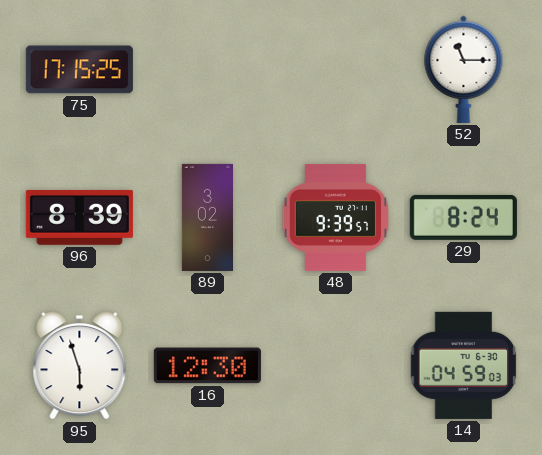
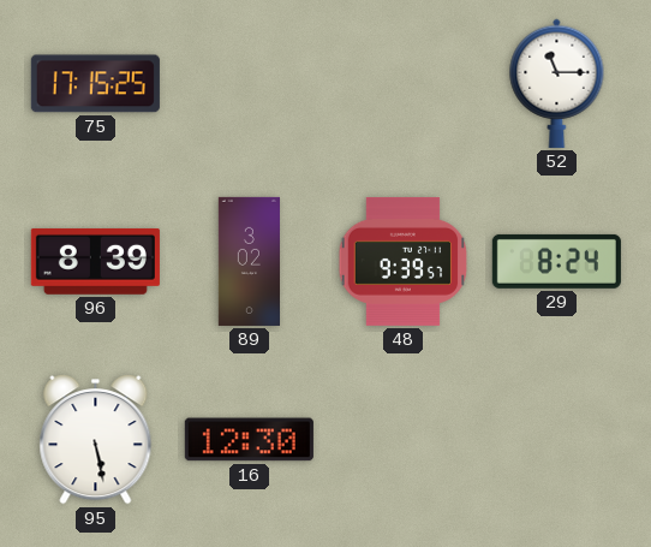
95: 5:57 -> 5:28 (96, 440)
14: 04:59 -> none (464, 365)
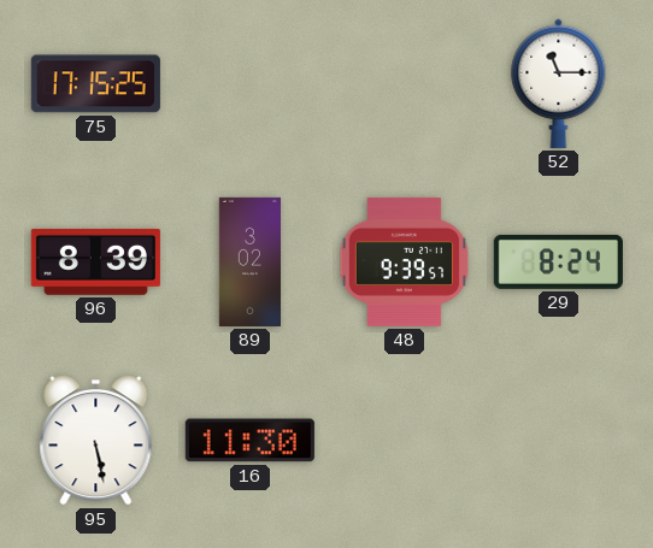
16: 12:30 -> 11:30 (249, 441)
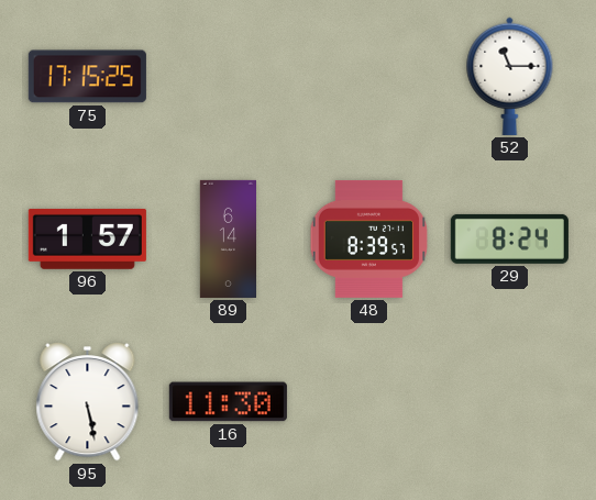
96: 8:39 -> 1:57 (87, 238)
89: 3:02 -> 6:14 (228, 238)
48: 9:39 -> 8:39 (369, 238)
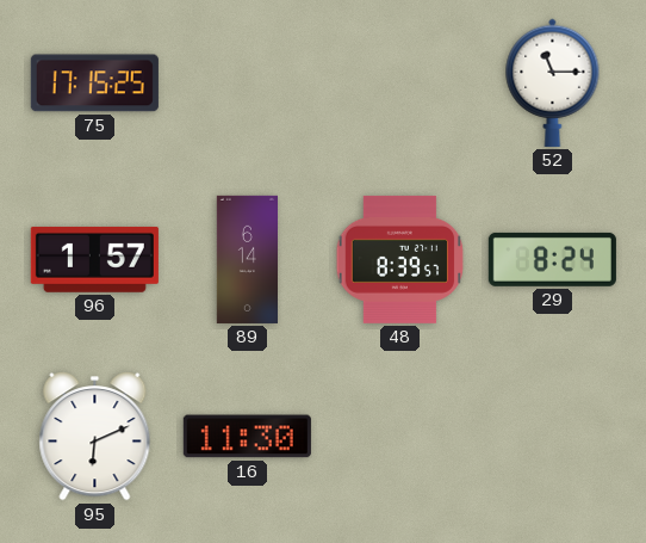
95: 5:28 -> 6:11 (95, 437)
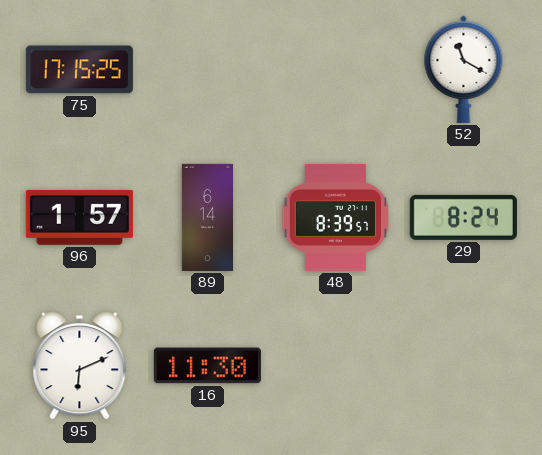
52: 11:15 -> 11:20 (464, 69)
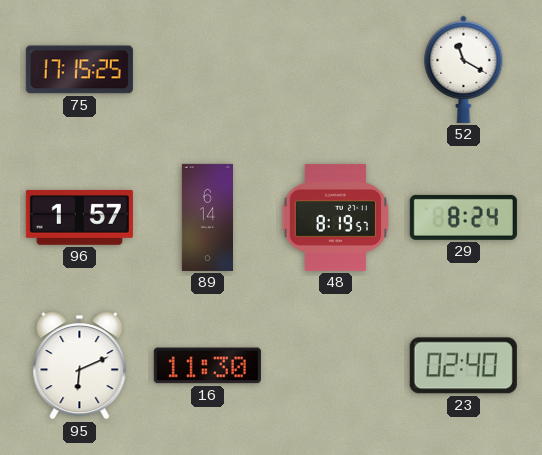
48: 8:39 -> 8:19 (336, 217)
23: none -> 02:40 (463, 366)
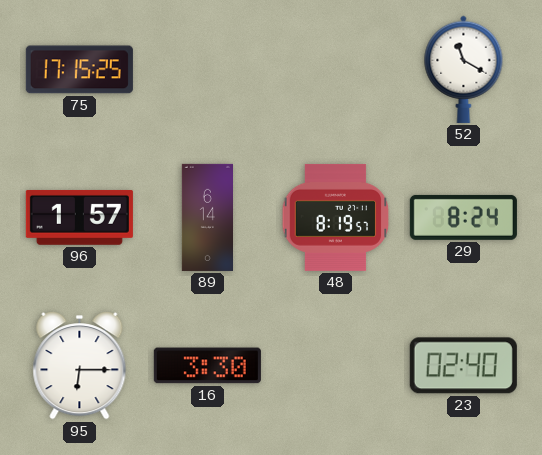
95: 6:11 -> 6:15 (80, 366)
16: 11:30 -> 3:30 (207, 366)
